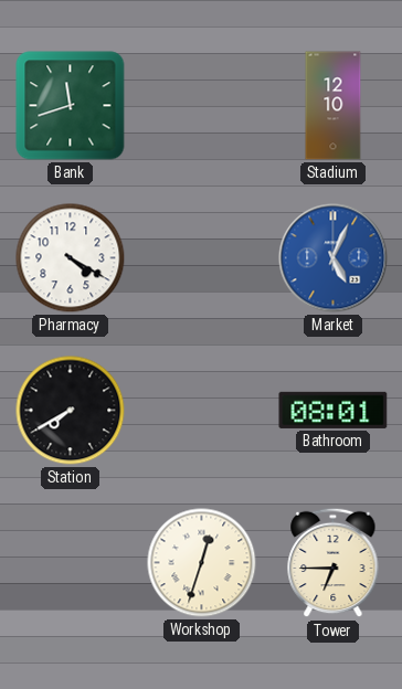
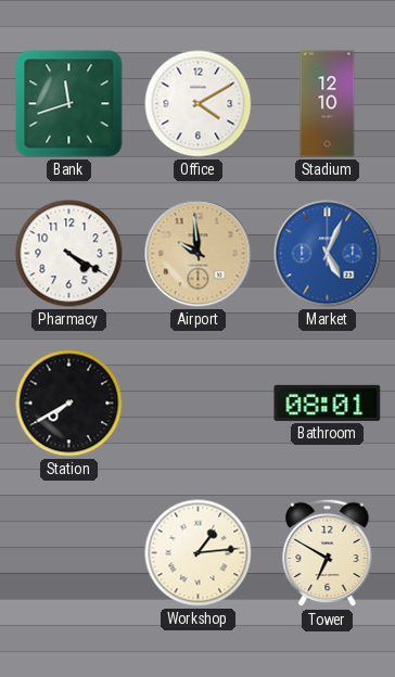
Office: none -> 4:10 (199, 104)
Airport: none -> 9:59 (199, 254)
Workshop: 12:33 -> 1:14 (199, 553)
Tower: 6:45 -> 6:50 (328, 553)
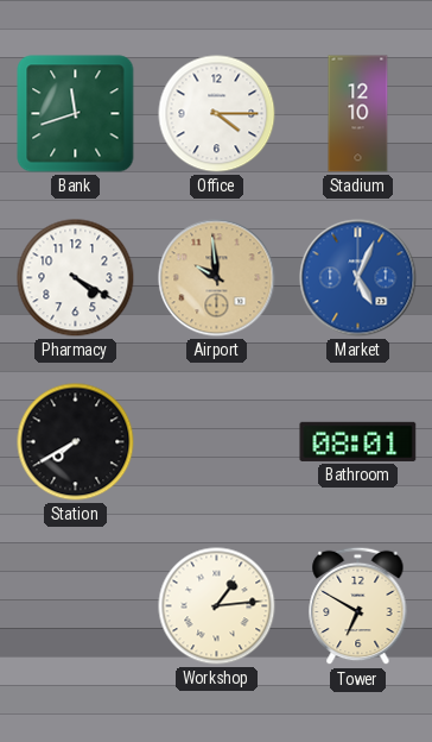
Office: 4:10 -> 4:15 (217, 114)
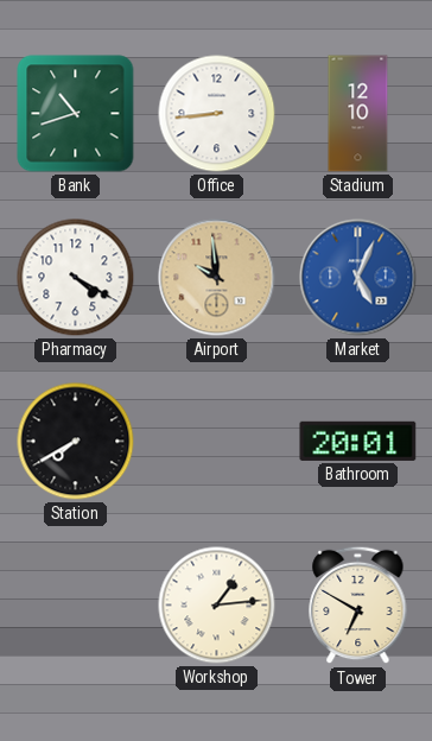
Bank: 11:42 -> 10:42 (76, 114)
Office: 4:15 -> 8:44 (217, 114)
Bathroom: 08:01 -> 20:01 (358, 441)
